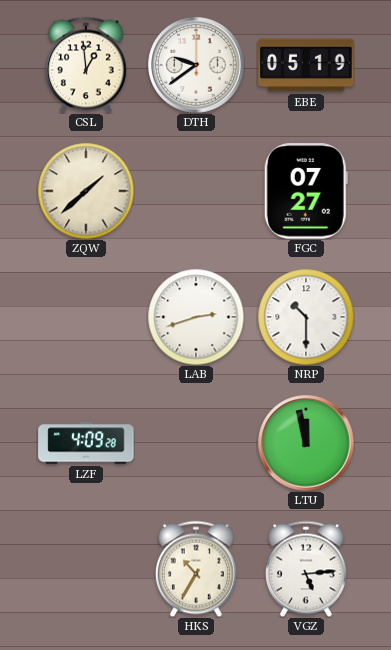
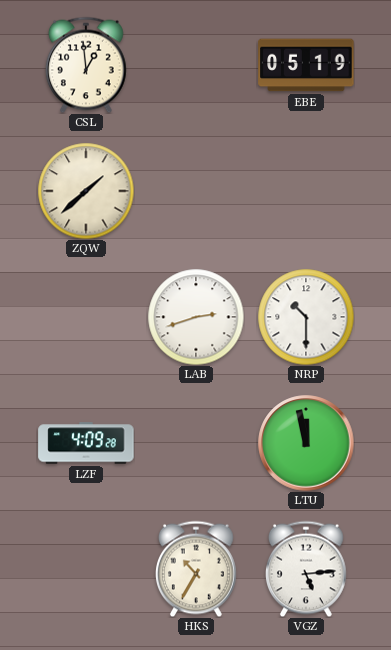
DTH: 9:39 -> none (196, 65)
FGC: 07:27 -> none (306, 191)
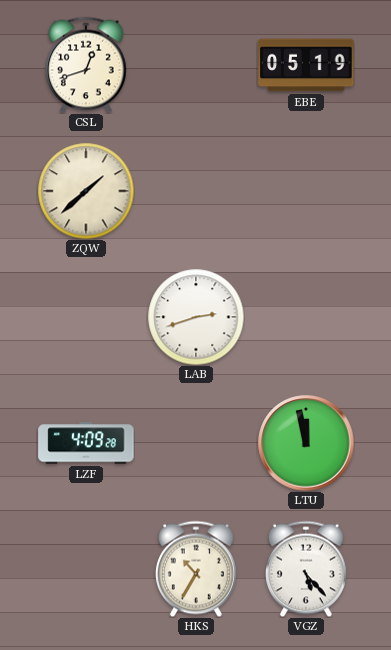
CSL: 12:59 -> 12:42 (87, 65)
NRP: 10:30 -> none (306, 317)
VGZ: 5:14 -> 5:23 (307, 569)
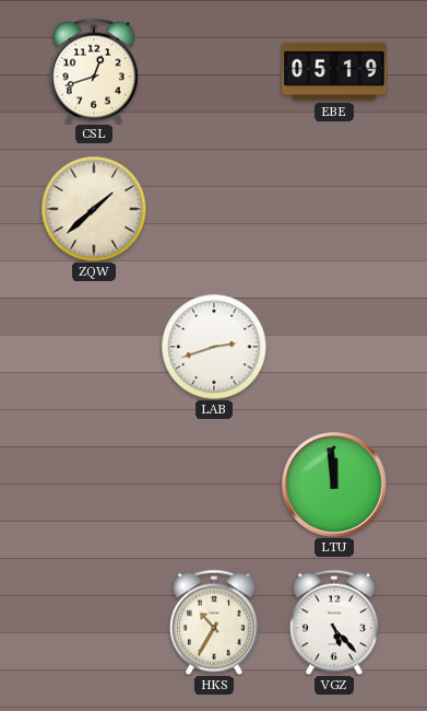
LZF: 4:09 -> none (86, 443)
LTU: 11:58 -> 11:59 (334, 485)
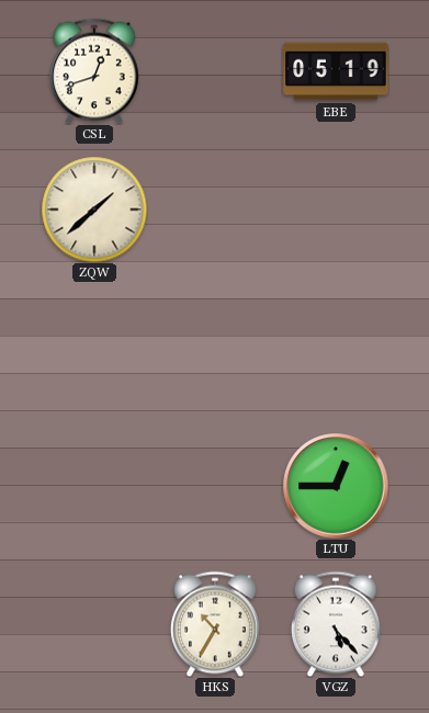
LAB: 2:42 -> none (214, 347)
LTU: 11:59 -> 12:45 (336, 486)
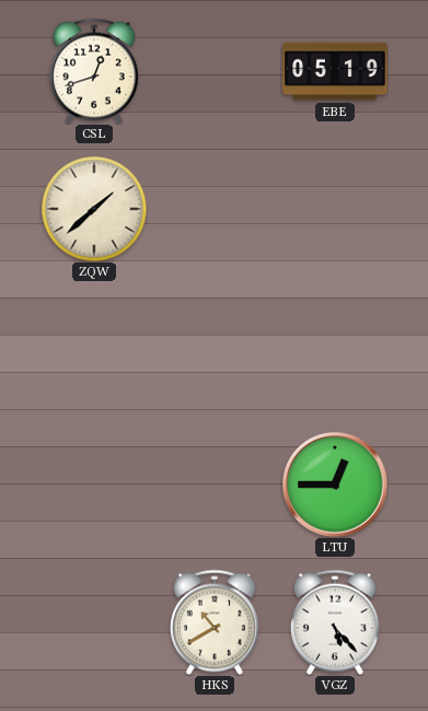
HKS: 10:35 -> 10:40 (216, 622)
